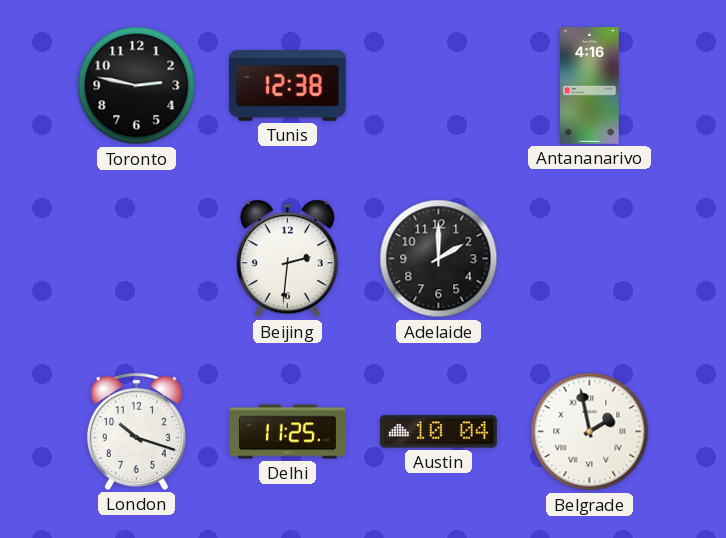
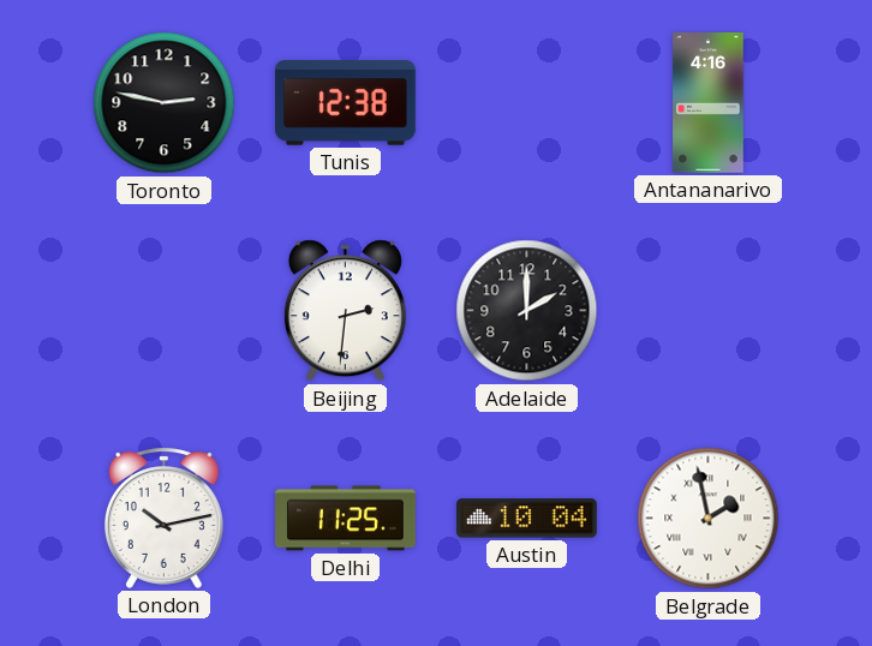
London: 10:18 -> 10:13 (163, 518)
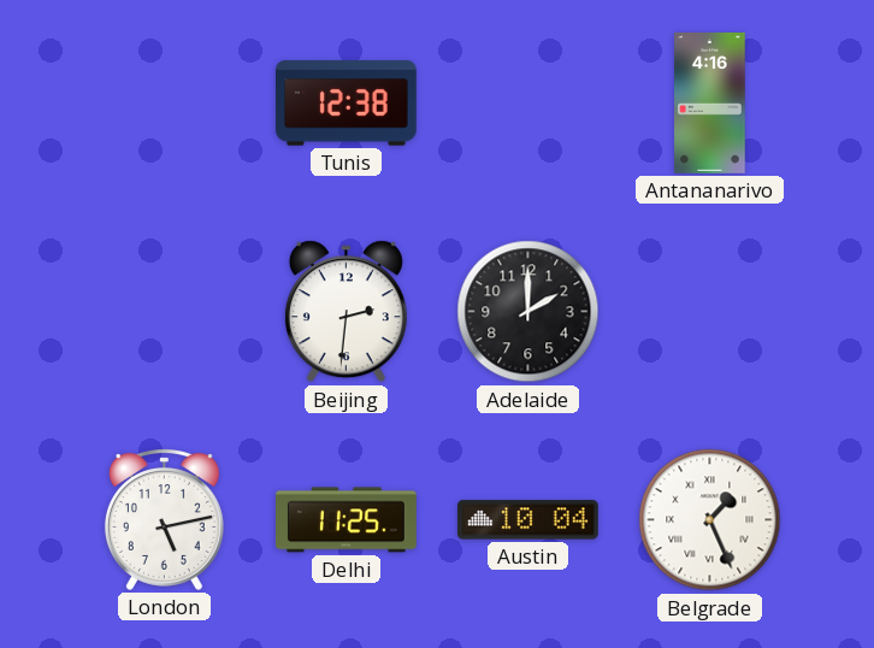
Toronto: 2:47 -> none (165, 103)
London: 10:13 -> 5:13 (164, 519)
Belgrade: 1:58 -> 1:26 (710, 520)
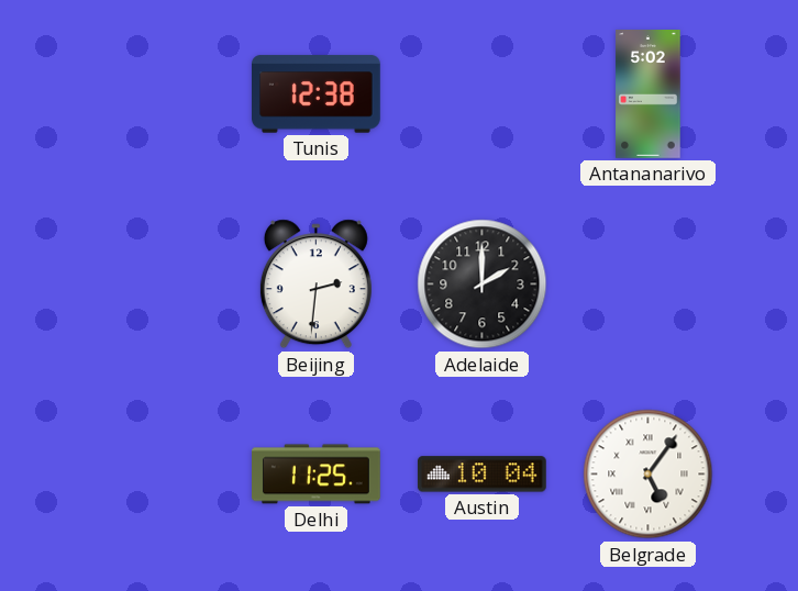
Antananarivo: 4:16 -> 5:02 (649, 94)
London: 5:13 -> none (164, 519)
Belgrade: 1:26 -> 5:06 (649, 475)
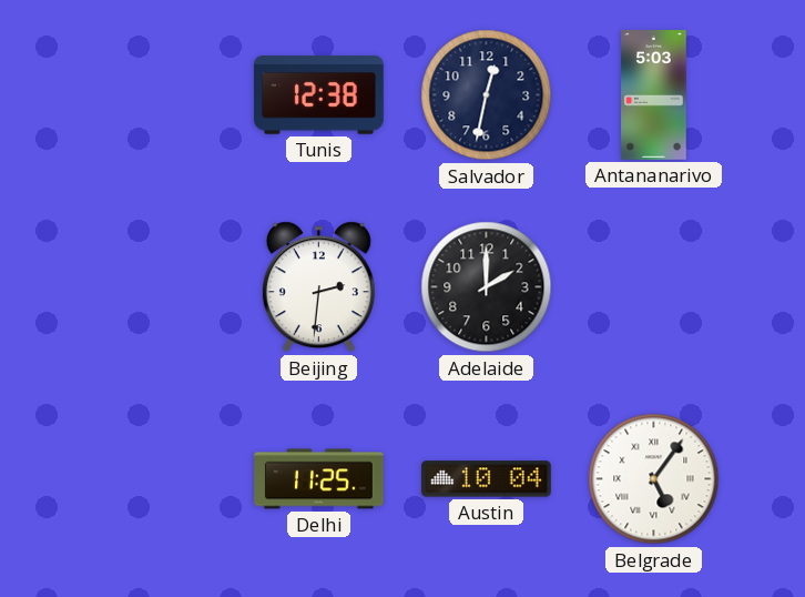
Salvador: none -> 12:32 (487, 95)
Antananarivo: 5:02 -> 5:03 (654, 95)
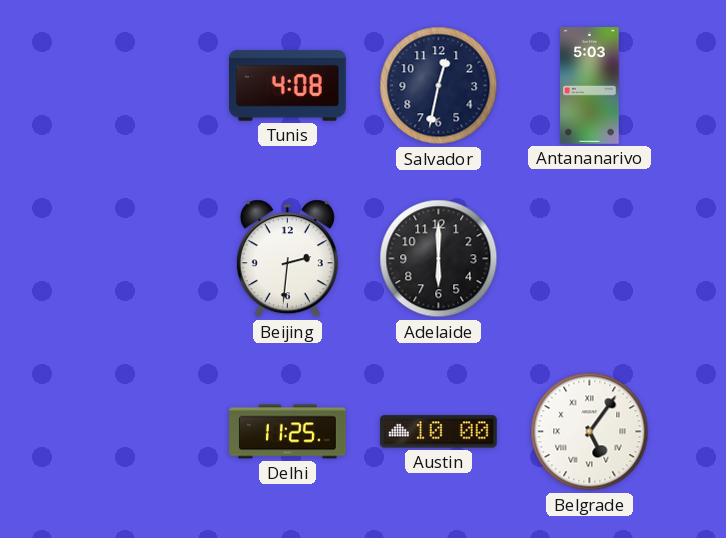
Tunis: 12:38 -> 4:08 (288, 86)
Adelaide: 2:00 -> 6:00 (439, 259)
Austin: 10:04 -> 10:00 (438, 432)
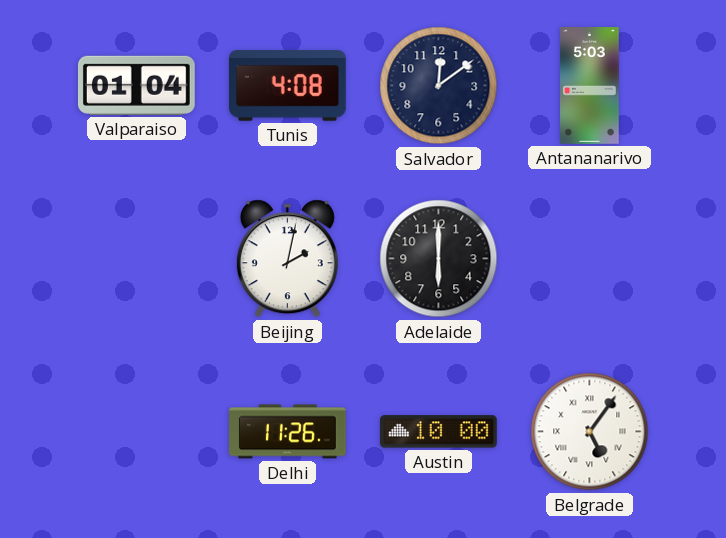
Valparaiso: none -> 01:04 (136, 85)
Salvador: 12:32 -> 12:09 (439, 86)
Beijing: 2:31 -> 2:02 (287, 259)
Delhi: 11:25 -> 11:26 (288, 432)
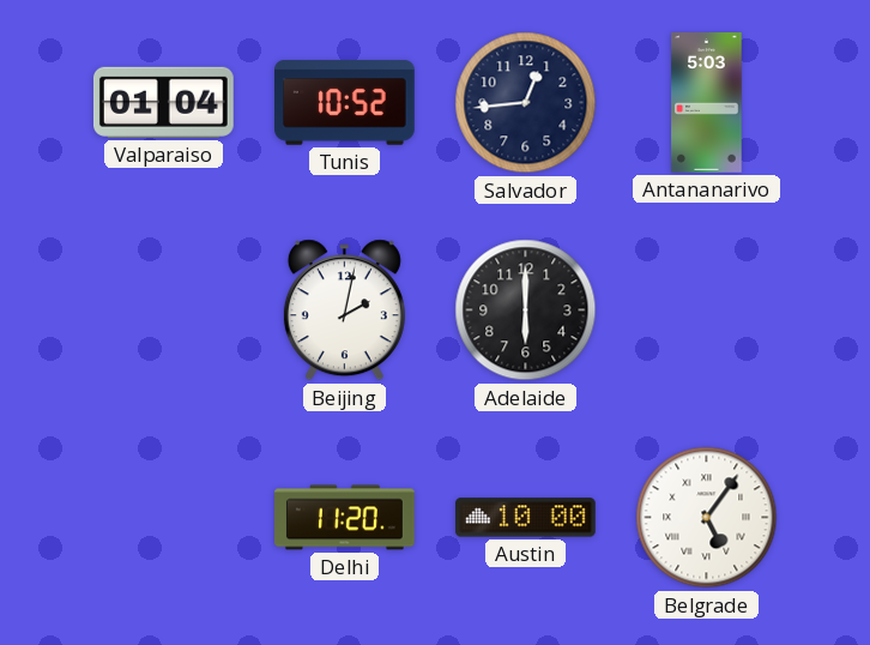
Tunis: 4:08 -> 10:52 (345, 103)
Salvador: 12:09 -> 12:44 (526, 103)
Delhi: 11:26 -> 11:20 (345, 518)
